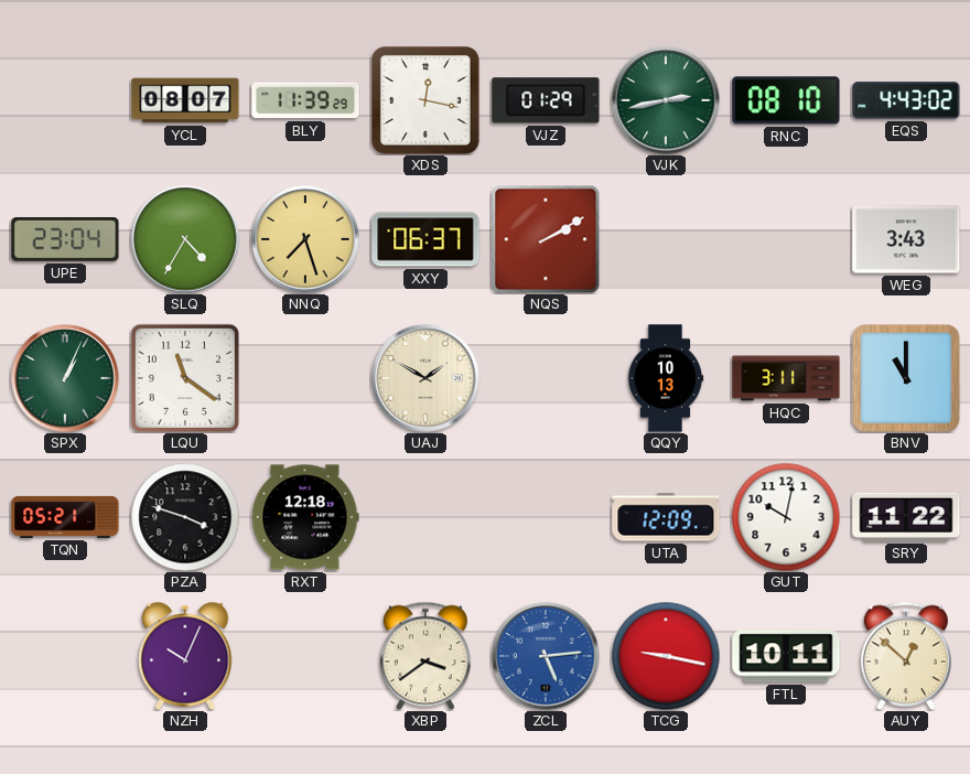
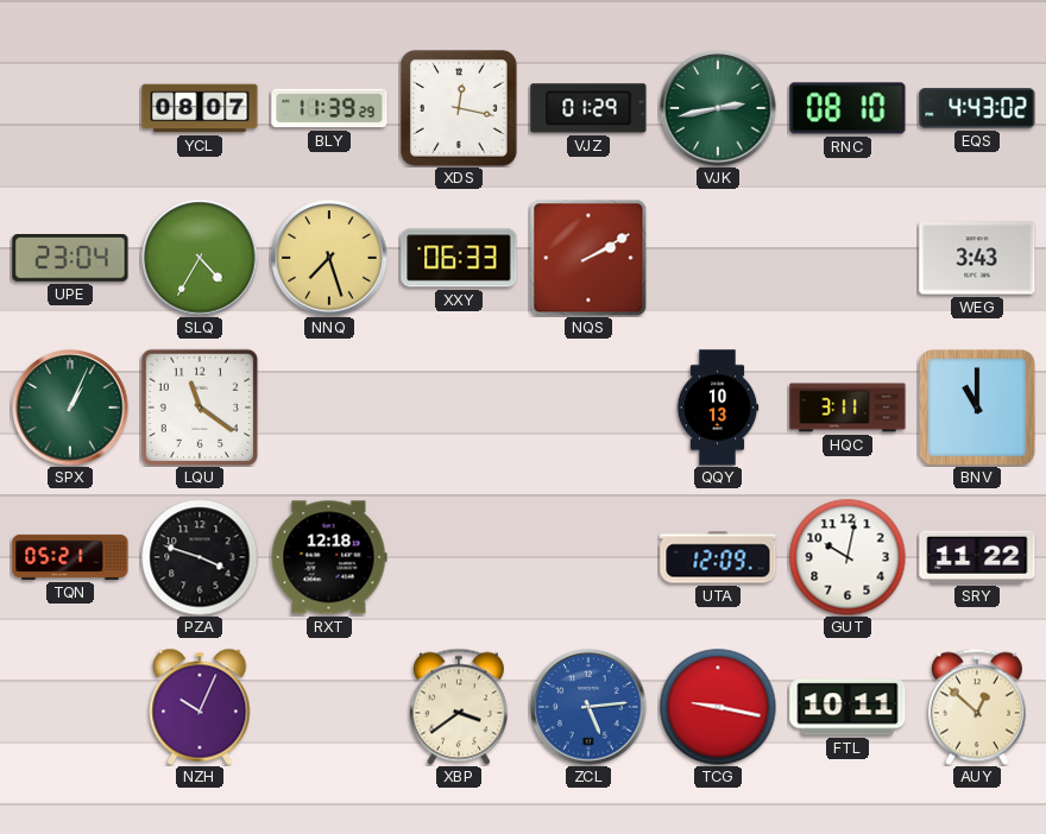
XXY: 06:37 -> 06:33 (459, 258)
UAJ: 1:50 -> none (425, 378)
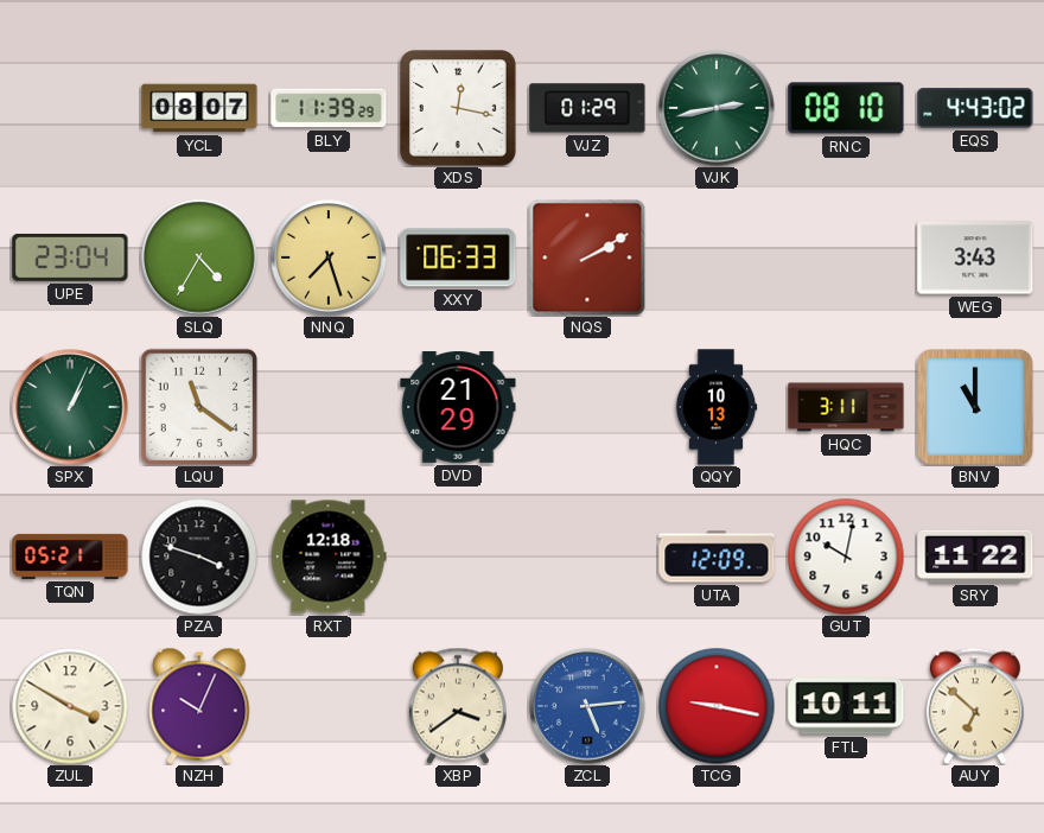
DVD: none -> 21:29 (458, 408)
ZUL: none -> 3:50 (70, 706)
AUY: 12:52 -> 6:52 (975, 706)
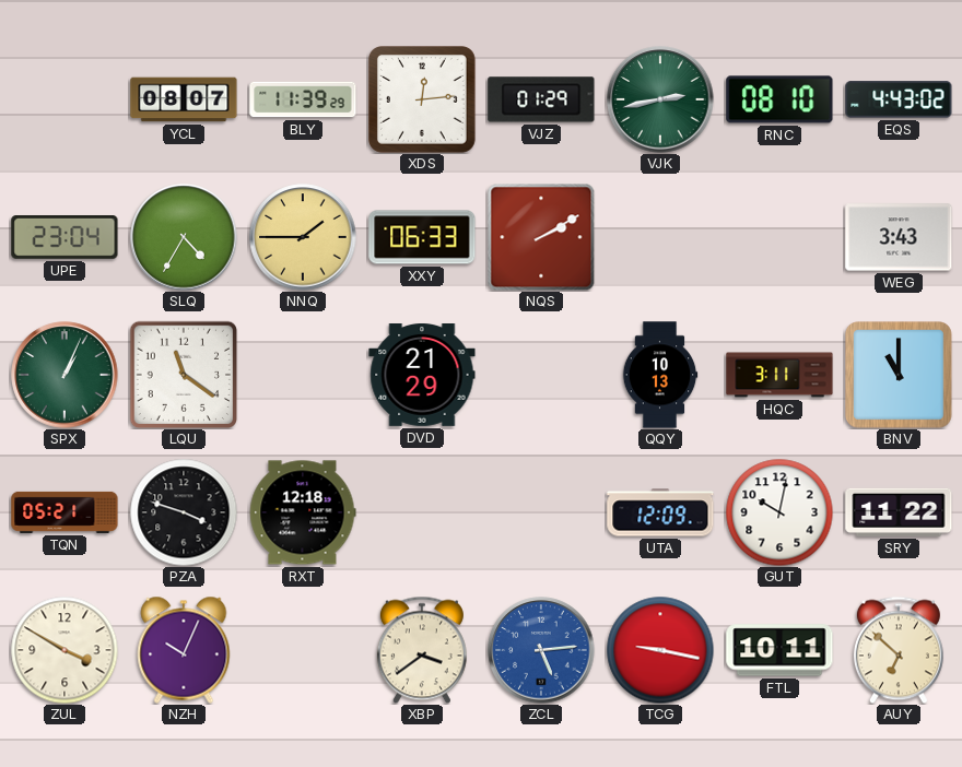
XDS: 12:17 -> 12:14 (423, 101)
NNQ: 7:27 -> 1:45 (303, 237)
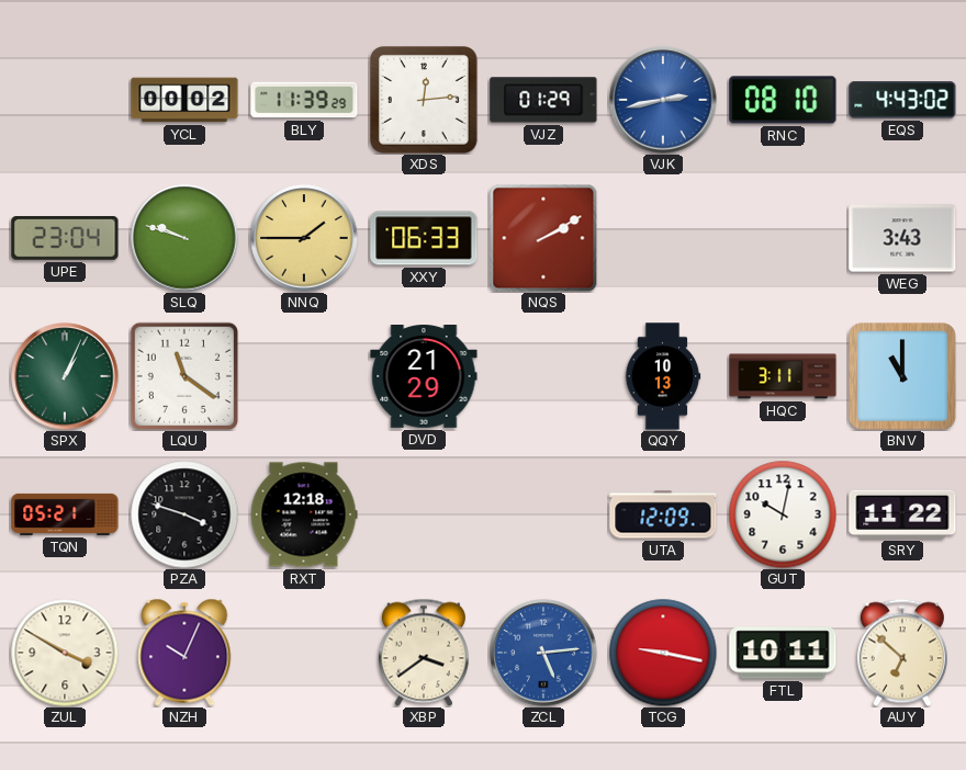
YCL: 08:07 -> 00:02 (184, 100)
VJK dial: green -> blue (663, 100)
SLQ: 4:35 -> 9:48 (184, 238)
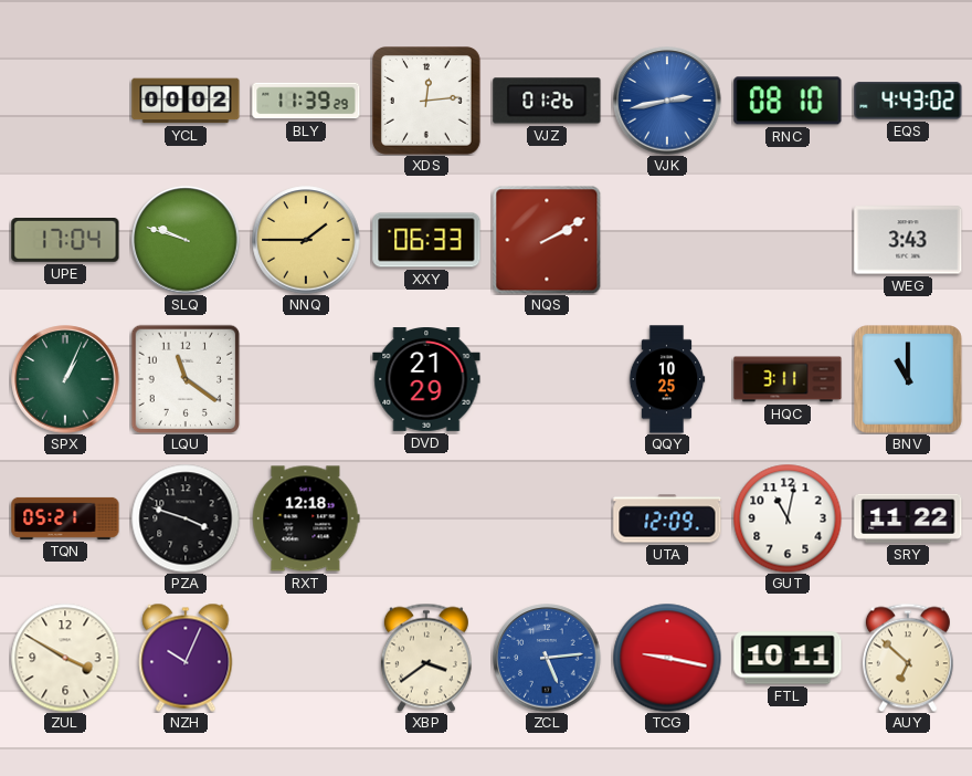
VJZ: 01:29 -> 01:26 (547, 101)
UPE: 23:04 -> 17:04 (65, 241)
QQY: 10:13 -> 10:25 (667, 379)
GUT: 10:02 -> 11:02 (788, 518)
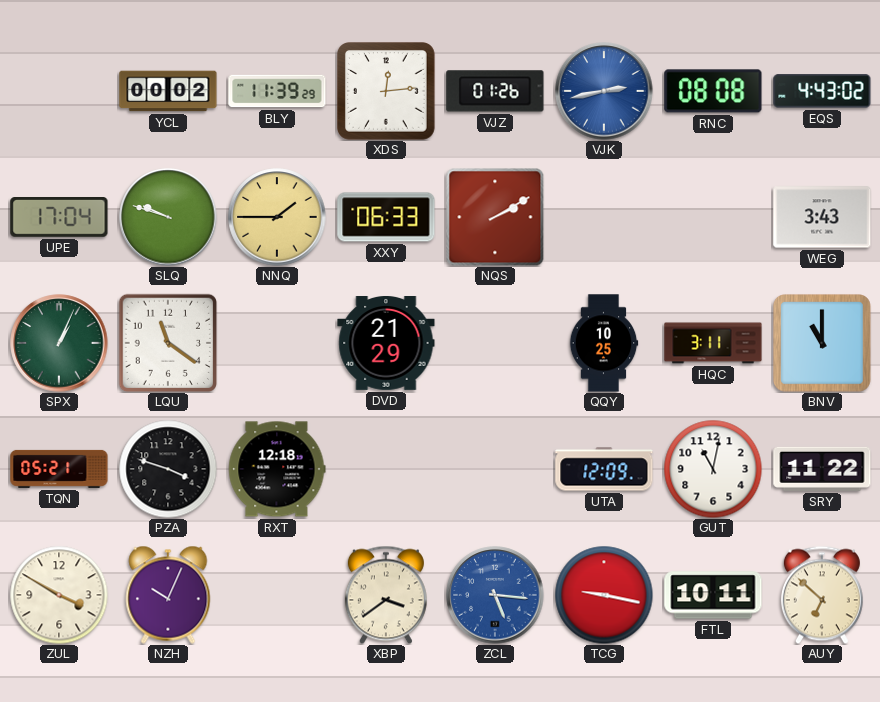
RNC: 08:10 -> 08:08 (713, 91)
ZCL: 5:14 -> 5:16 (495, 595)
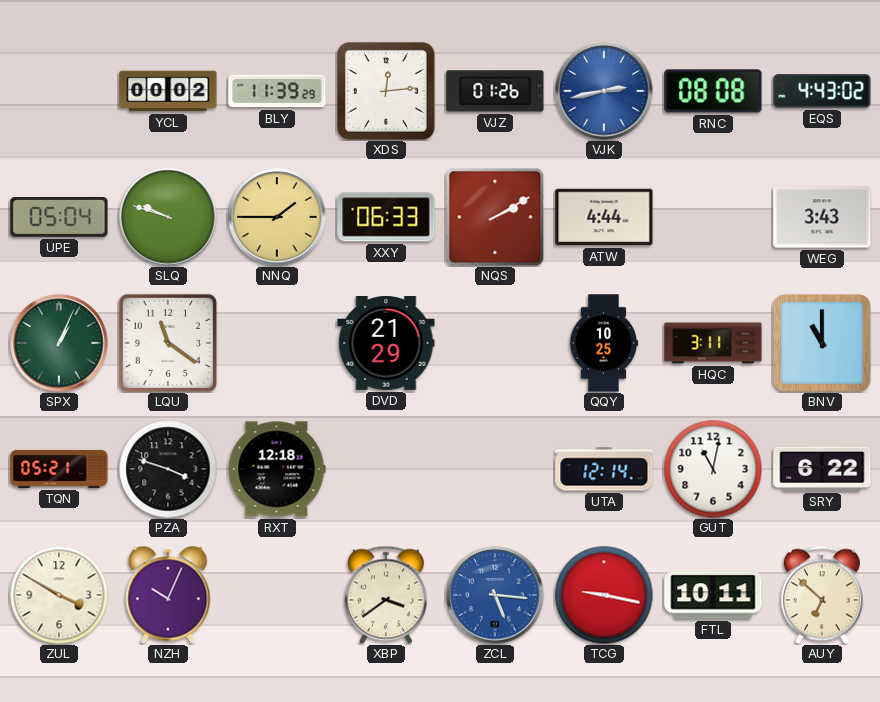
UPE: 17:04 -> 05:04 (59, 218)
ATW: none -> 4:44 (604, 217)
UTA: 12:09 -> 12:14 (604, 469)
SRY: 11:22 -> 6:22 (822, 469)
